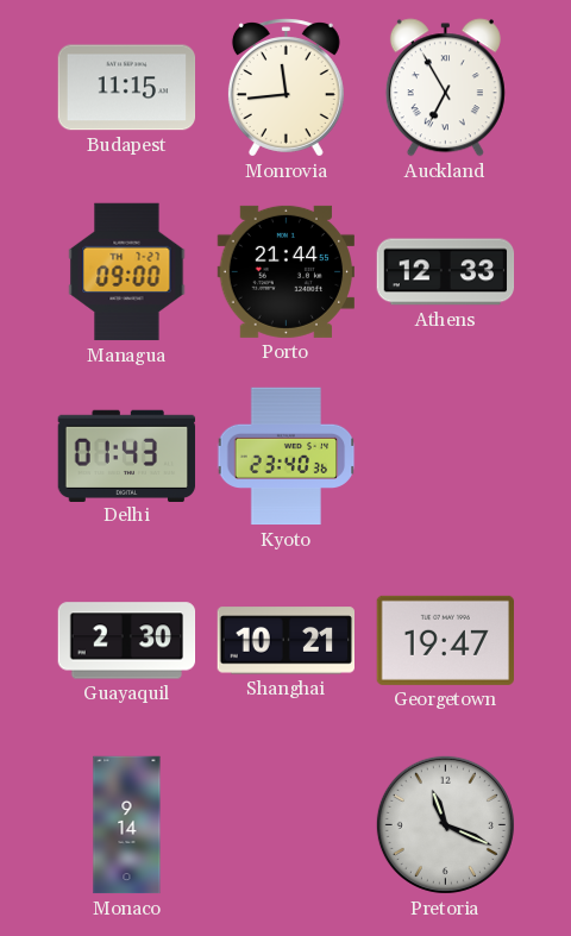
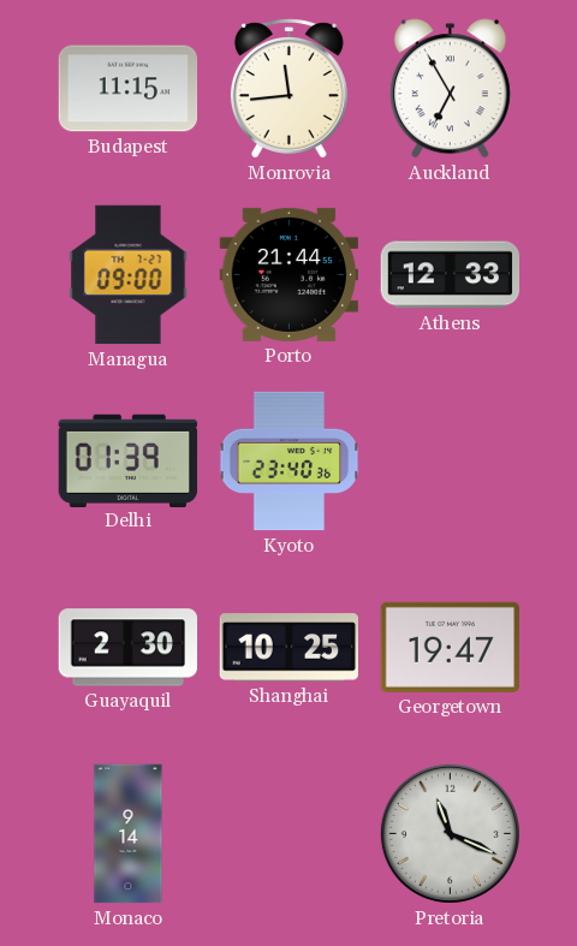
Delhi: 01:43 -> 01:39 (129, 460)
Shanghai: 10:21 -> 10:25 (290, 648)
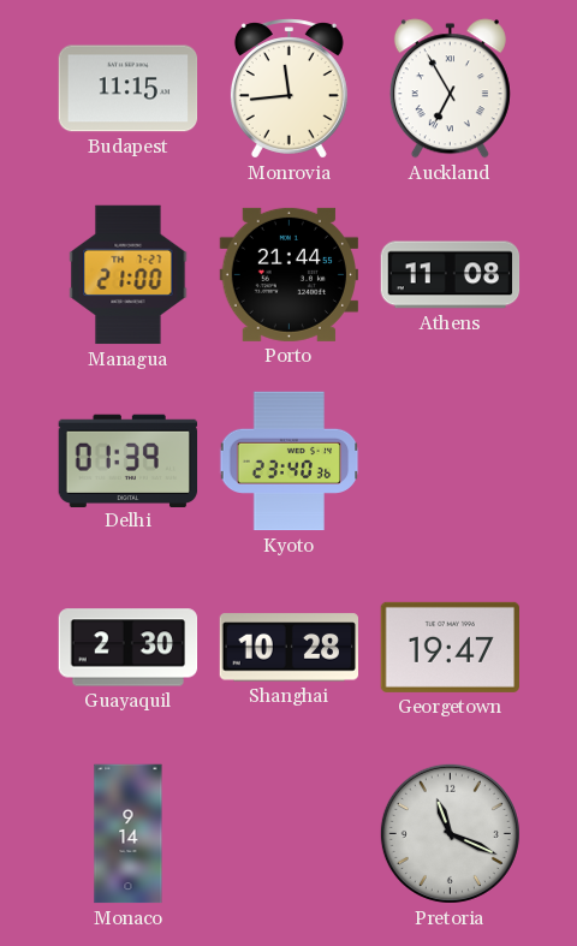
Managua: 09:00 -> 21:00 (129, 275)
Athens: 12:33 -> 11:08 (451, 275)
Shanghai: 10:25 -> 10:28 (290, 648)
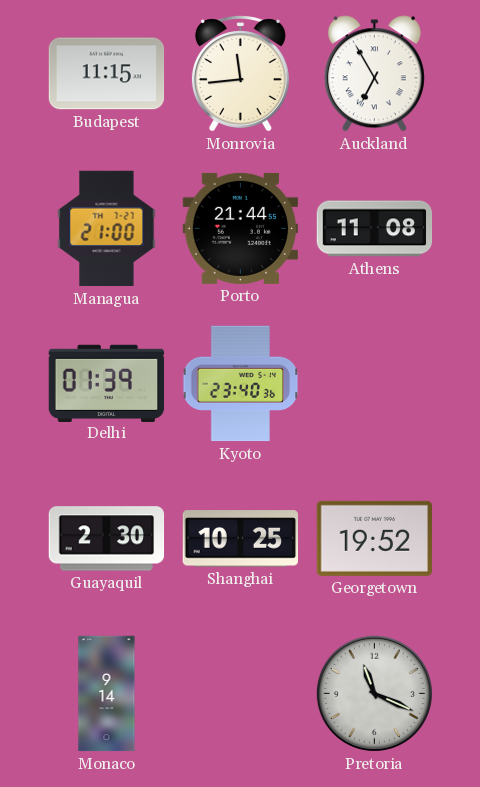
Shanghai: 10:28 -> 10:25 (241, 539)
Georgetown: 19:47 -> 19:52 (374, 538)
